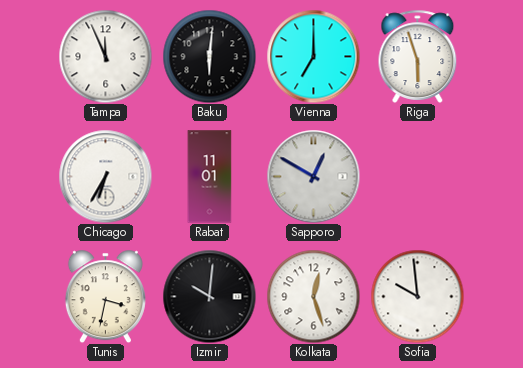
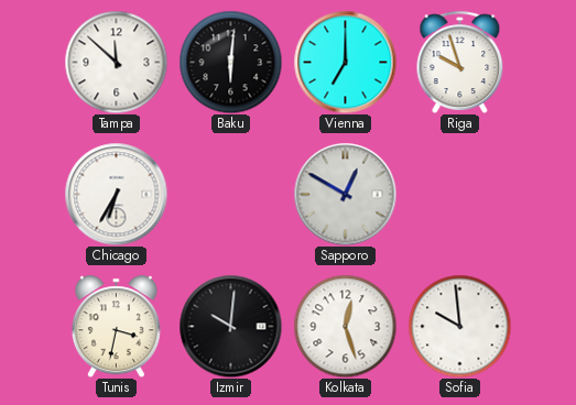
Tampa: 11:56 -> 11:52 (116, 62)
Riga: 5:57 -> 9:57 (460, 62)
Rabat: 11:01 -> none (210, 177)
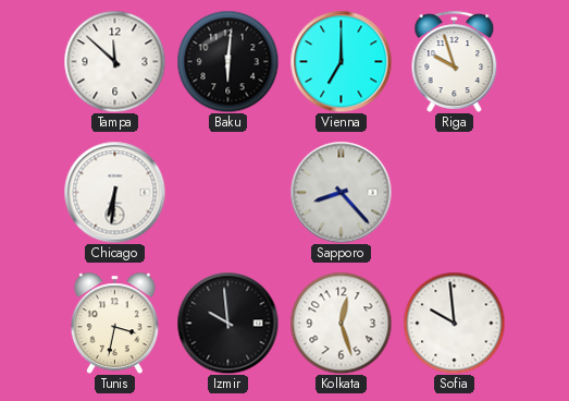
Chicago: 6:35 -> 6:31 (114, 192)
Sapporo: 12:50 -> 8:23 (341, 192)
Izmir: 10:01 -> 9:59 (227, 323)
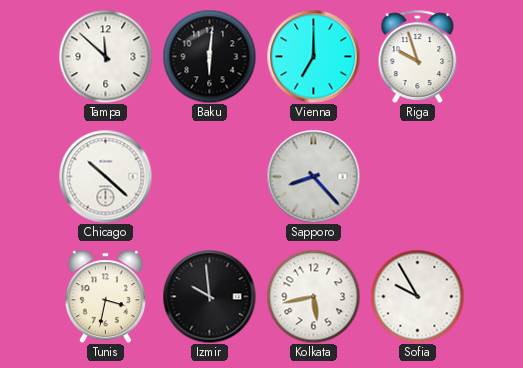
Chicago: 6:31 -> 10:22 (105, 176)
Kolkata: 12:27 -> 5:43 (313, 296)
Sofia: 9:59 -> 9:55 (417, 296)
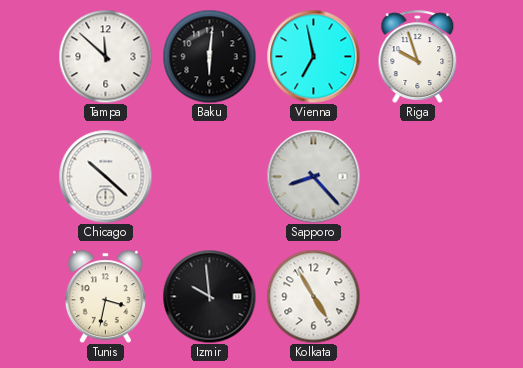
Vienna: 7:00 -> 6:58 (313, 56)
Kolkata: 5:43 -> 4:55 (313, 296)
Sofia: 9:55 -> none (417, 296)
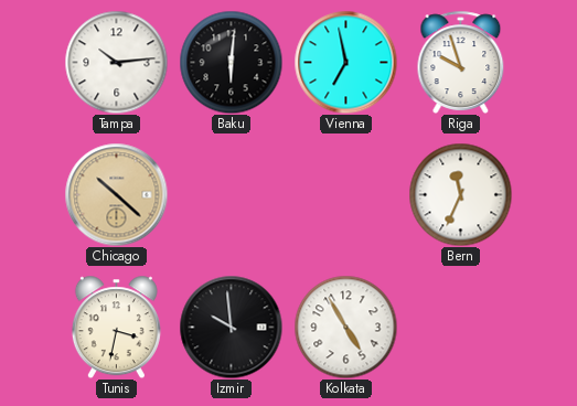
Tampa: 11:52 -> 10:14 (116, 62)
Chicago dial: white -> champagne (116, 194)
Sapporo: 8:23 -> none (313, 176)
Bern: none -> 11:34 (460, 194)
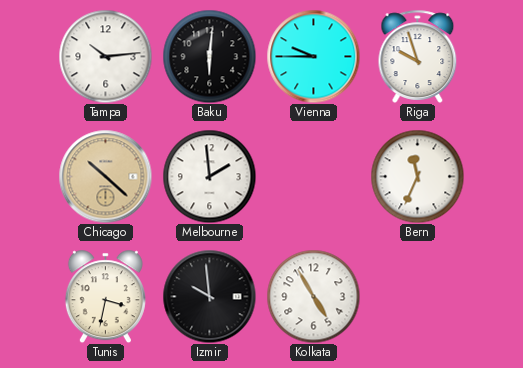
Vienna: 6:58 -> 9:45 (313, 56)
Melbourne: none -> 1:59 (209, 176)
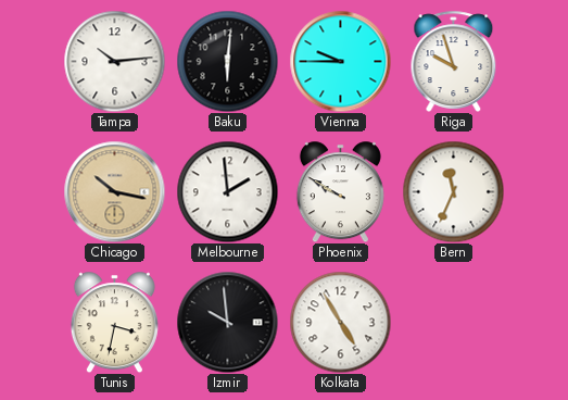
Chicago: 10:22 -> 10:17 (114, 191)
Phoenix: none -> 9:50 (340, 191)
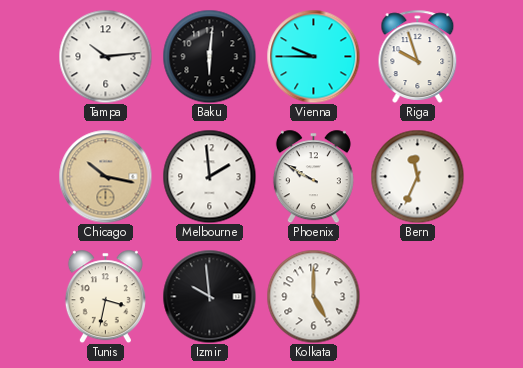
Kolkata: 4:55 -> 5:00 (313, 296)
